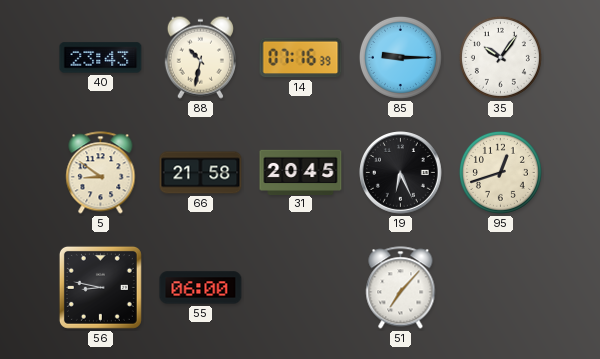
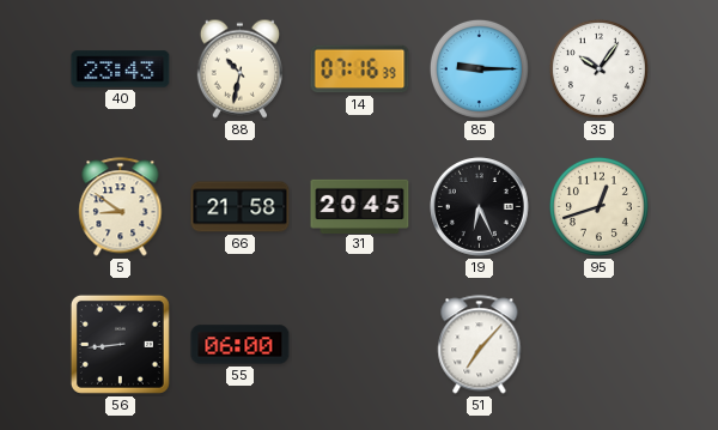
56: 8:47 -> 8:44 (120, 344)
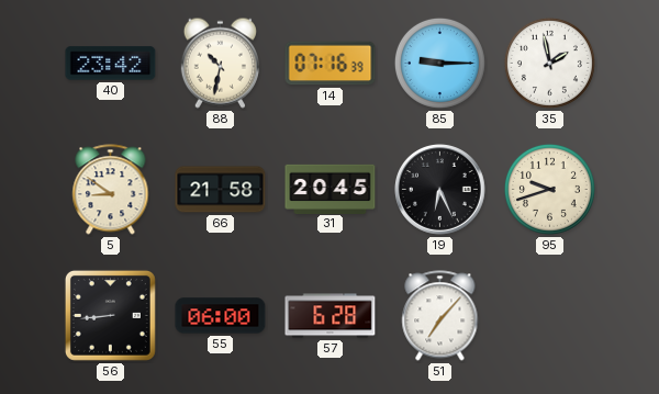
40: 23:43 -> 23:42 (111, 64)
35: 10:06 -> 1:58 (549, 63)
95: 12:42 -> 9:42 (549, 189)
57: none -> 6:28 (331, 316)
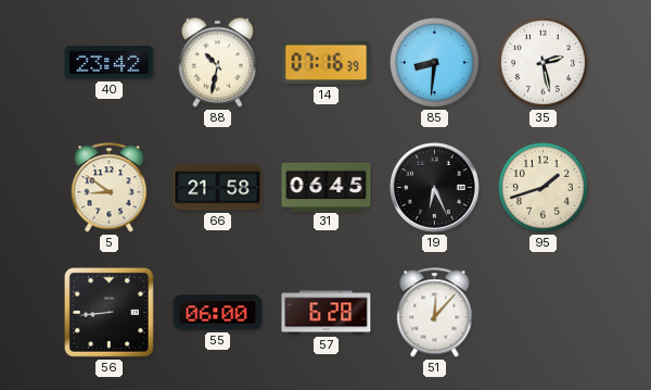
85: 9:15 -> 8:31 (434, 62)
35: 1:58 -> 2:28 (542, 62)
31: 20:45 -> 06:45 (327, 187)
95: 9:42 -> 1:42 (542, 187)
51: 7:07 -> 12:07 (435, 313)
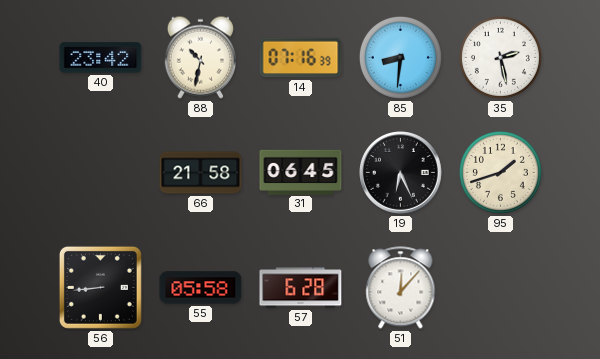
5: 8:51 -> none (110, 188)
55: 06:00 -> 05:58 (201, 288)
